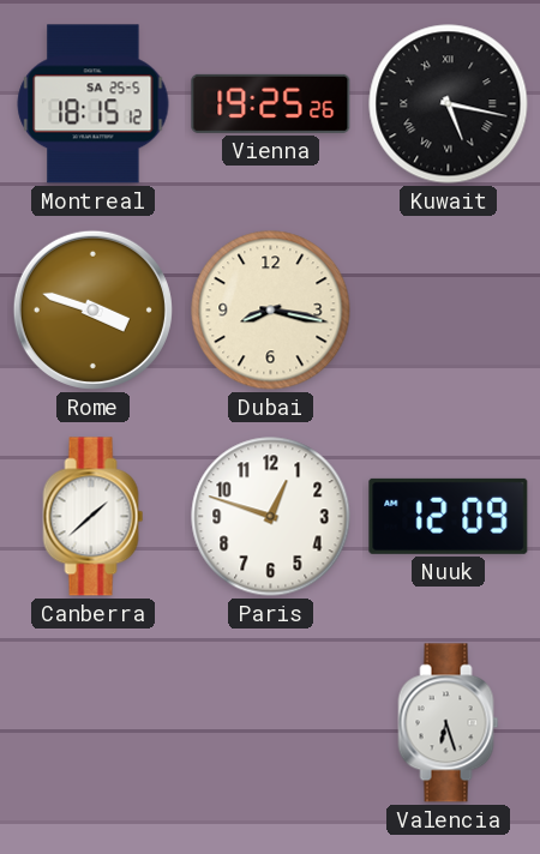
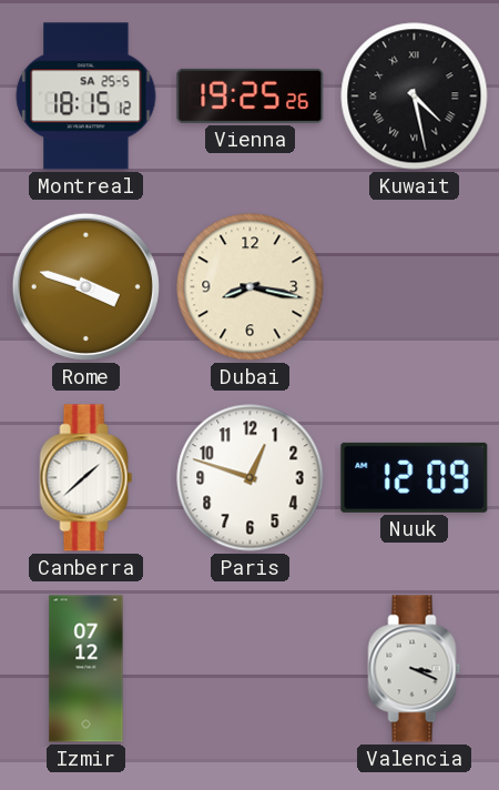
Kuwait: 5:17 -> 4:28 (415, 97)
Izmir: none -> 07:12 (86, 669)
Valencia: 6:27 -> 3:19 (415, 669)
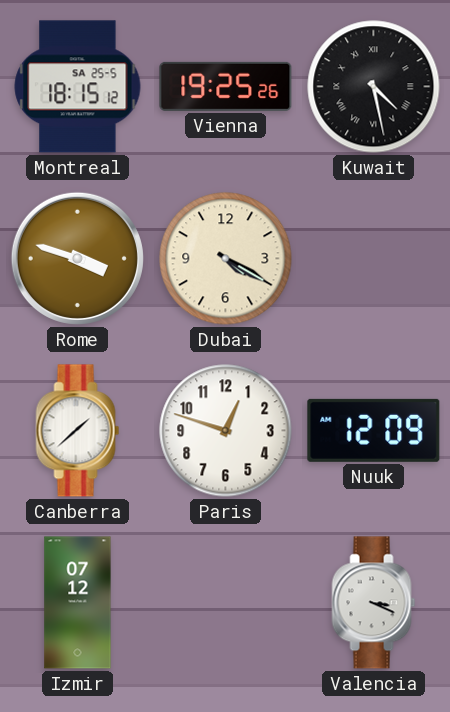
Dubai: 8:17 -> 4:20 (226, 259)
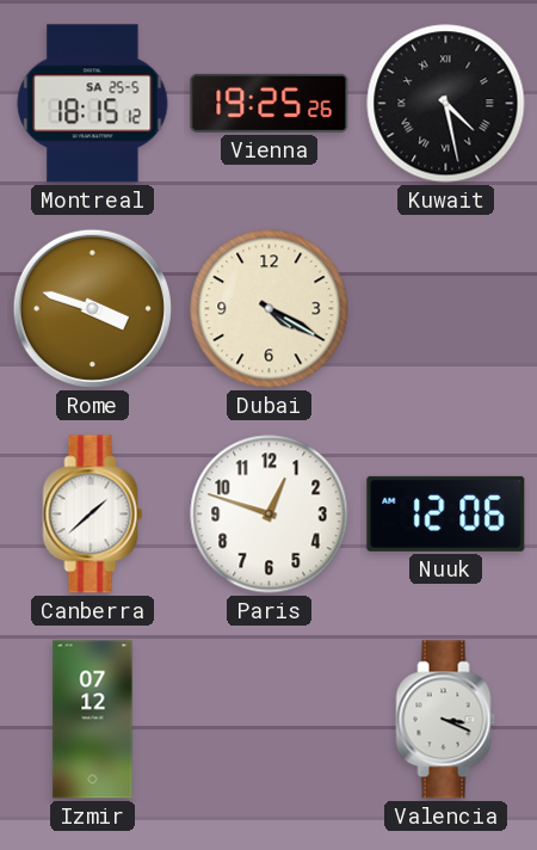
Nuuk: 12:09 -> 12:06 (446, 513)
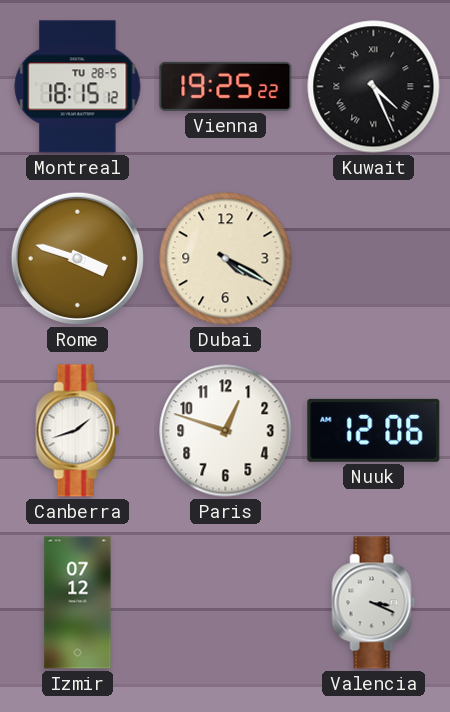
Montreal date: SA 25-5 -> TU 28-5 (78, 87)
Vienna: 19:25:26 -> 19:25:22 (226, 86)
Kuwait: 4:28 -> 4:26 (374, 87)
Canberra: 1:38 -> 1:42 (78, 431)
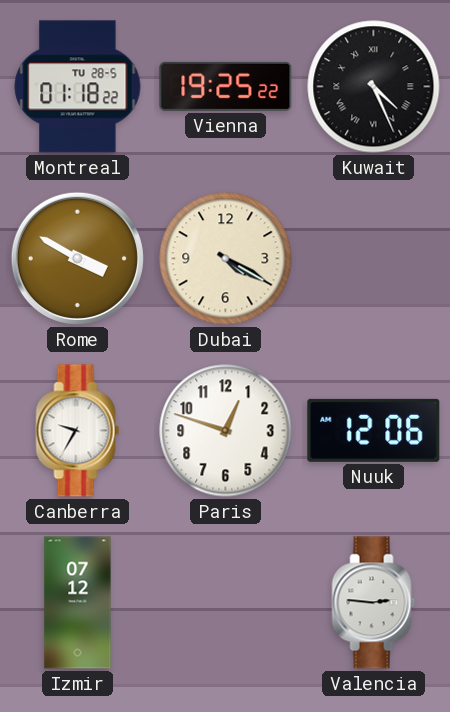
Montreal: 18:15 -> 01:18 (78, 87)
Rome: 3:48 -> 3:50 (77, 258)
Canberra: 1:42 -> 9:35 (78, 431)
Valencia: 3:19 -> 2:46 (374, 603)
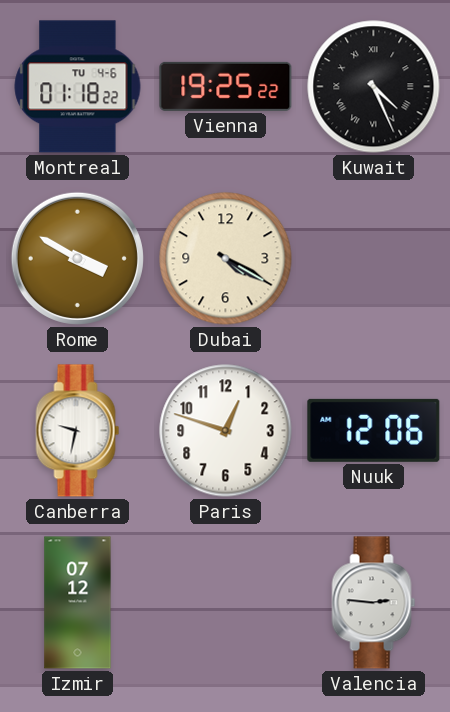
Montreal date: TU 28-5 -> TU 4-6 (78, 87)
Canberra: 9:35 -> 9:32 (78, 431)
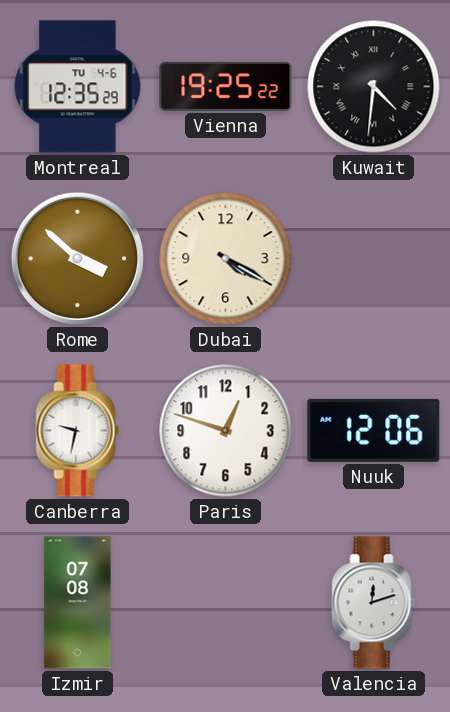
Montreal: 01:18 -> 12:35 (78, 87)
Kuwait: 4:26 -> 4:31 (374, 87)
Rome: 3:50 -> 3:52 (77, 258)
Izmir: 07:12 -> 07:08 (78, 603)
Valencia: 2:46 -> 12:12 (374, 603)
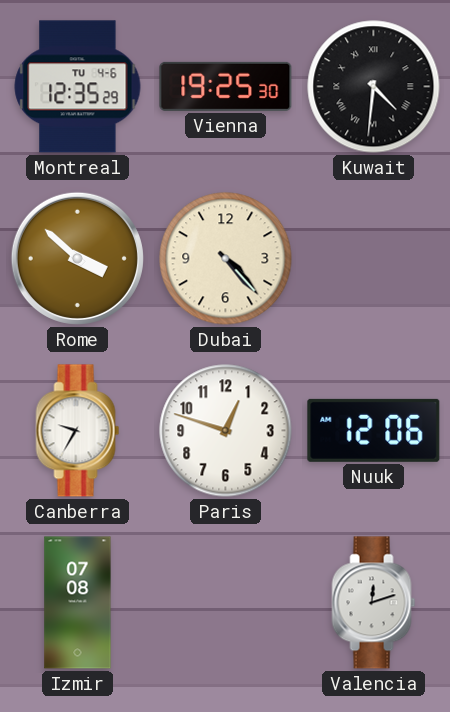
Vienna: 19:25:22 -> 19:25:30 (226, 86)
Dubai: 4:20 -> 4:23 (226, 259)
Canberra: 9:32 -> 9:35 (78, 431)
